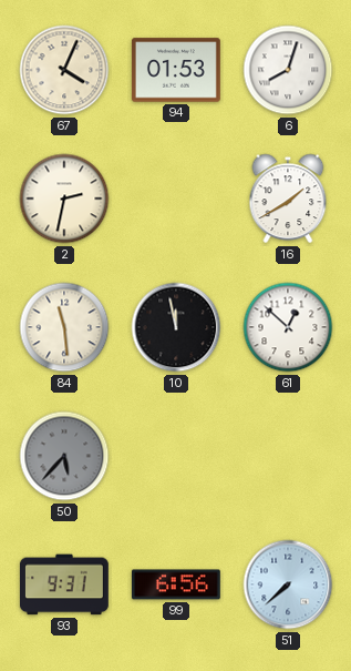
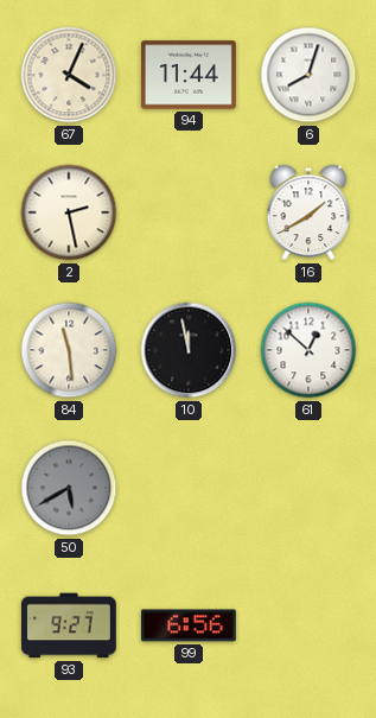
94: 01:53 -> 11:44 (189, 75)
2: 2:32 -> 2:28 (69, 212)
50: 5:37 -> 5:40 (69, 488)
93: 9:31 -> 9:27 (69, 625)
51: 7:38 -> none (288, 584)
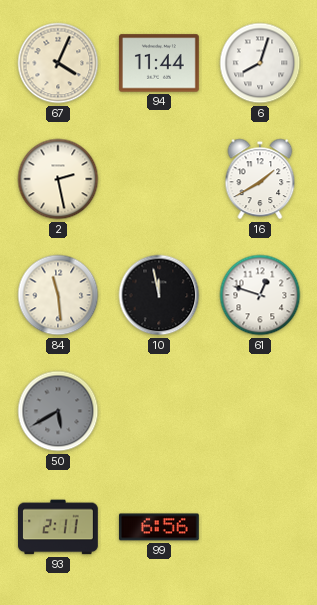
61: 12:52 -> 12:48 (260, 295)
93: 9:27 -> 2:11 (58, 527)
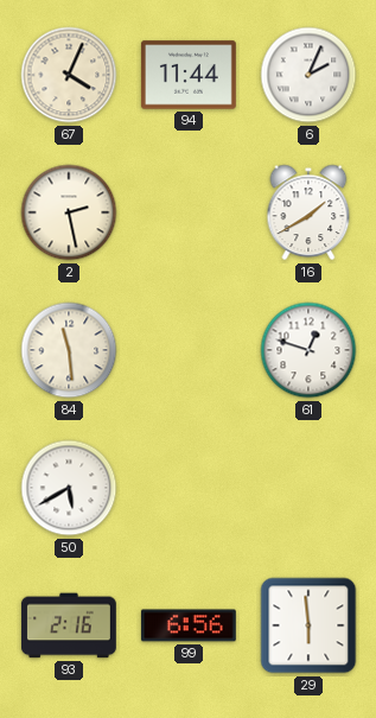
6: 8:03 -> 2:04 (308, 75)
10: 11:58 -> none (159, 295)
50 dial: grey -> white (69, 488)
93: 2:11 -> 2:16 (69, 625)
29: none -> 5:59 (308, 625)
